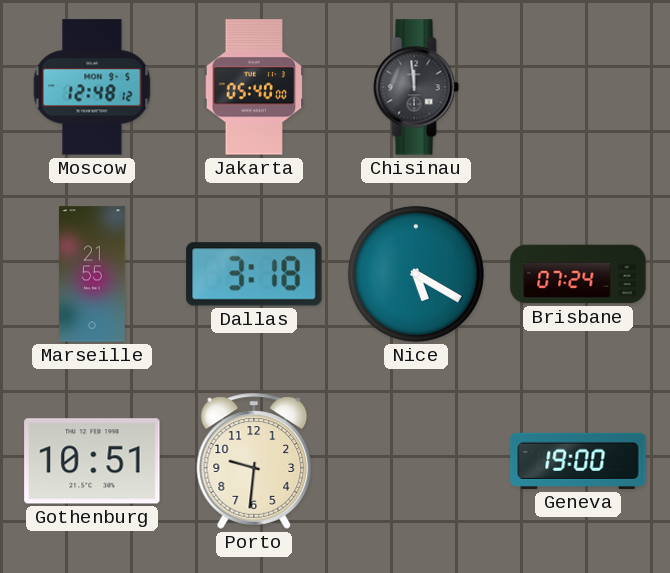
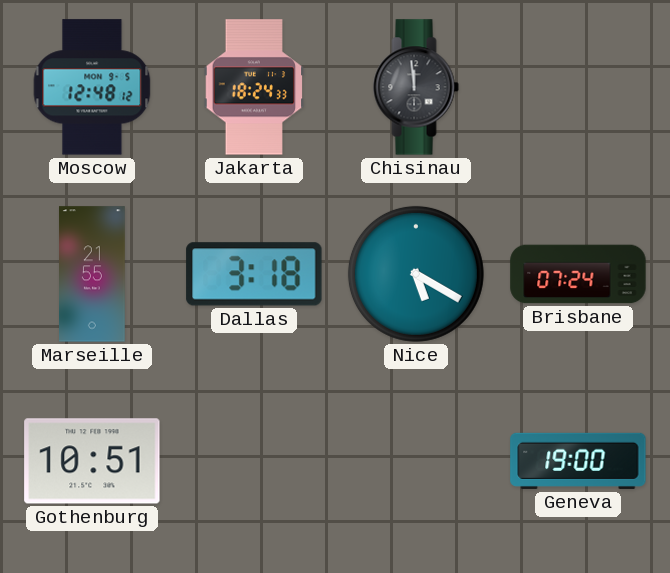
Jakarta: 05:40 -> 18:24 (254, 87)
Porto: 9:31 -> none (254, 461)
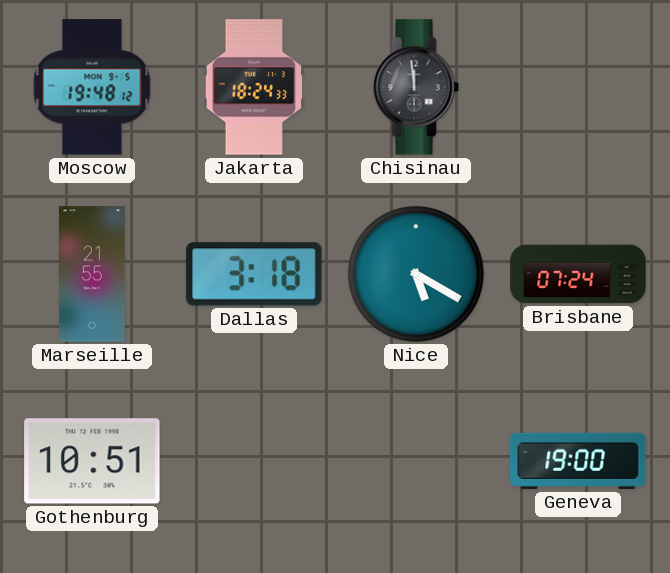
Moscow: 12:48 -> 19:48 (92, 87)
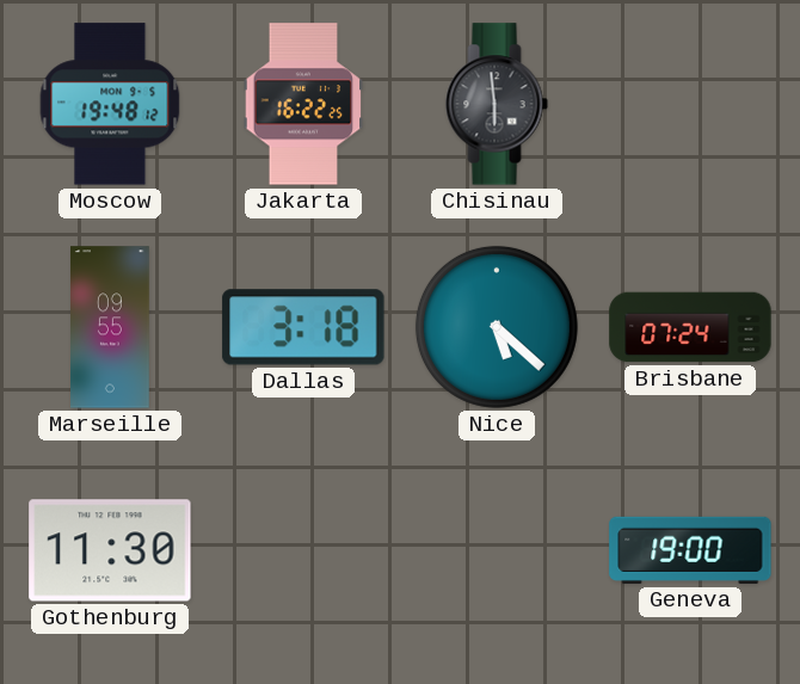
Jakarta: 18:24 -> 16:22 (303, 104)
Chisinau: 11:59 -> 5:59 (497, 104)
Marseille: 21:55 -> 09:55 (111, 327)
Nice: 5:20 -> 5:22 (497, 327)
Gothenburg: 10:51 -> 11:30 (110, 550)
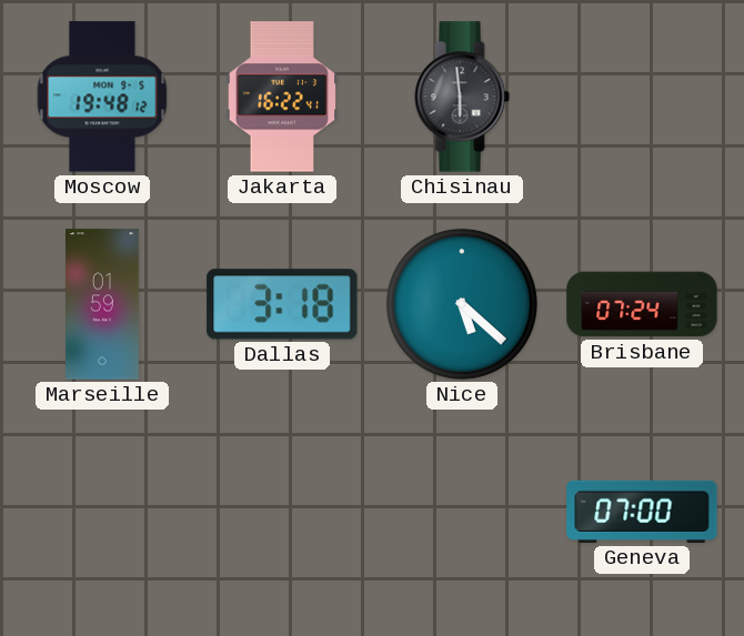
Jakarta: 16:22:25 -> 16:22:41 (282, 97)
Marseille: 09:55 -> 01:59 (103, 304)
Gothenburg: 11:30 -> none (110, 550)
Geneva: 19:00 -> 07:00 (642, 512)
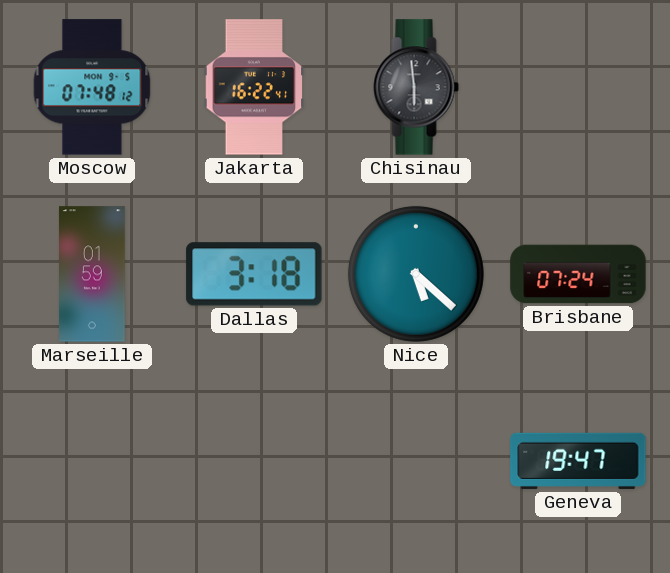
Moscow: 19:48 -> 07:48 (92, 87)
Geneva: 07:00 -> 19:47 (578, 461)
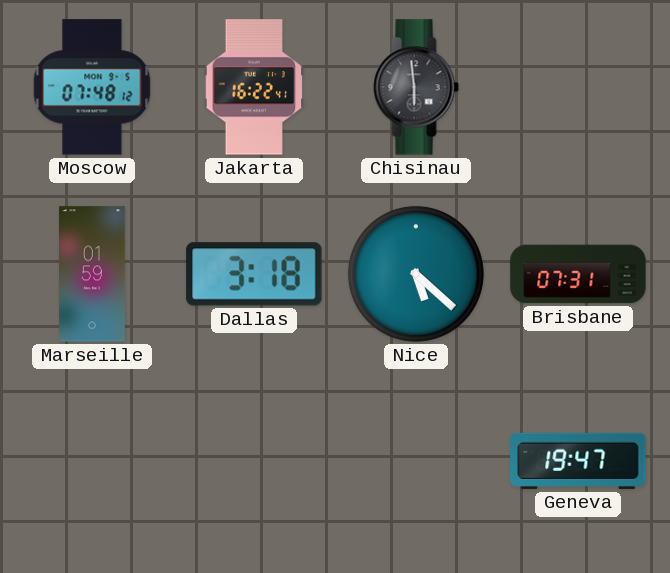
Brisbane: 07:24 -> 07:31 (578, 274)
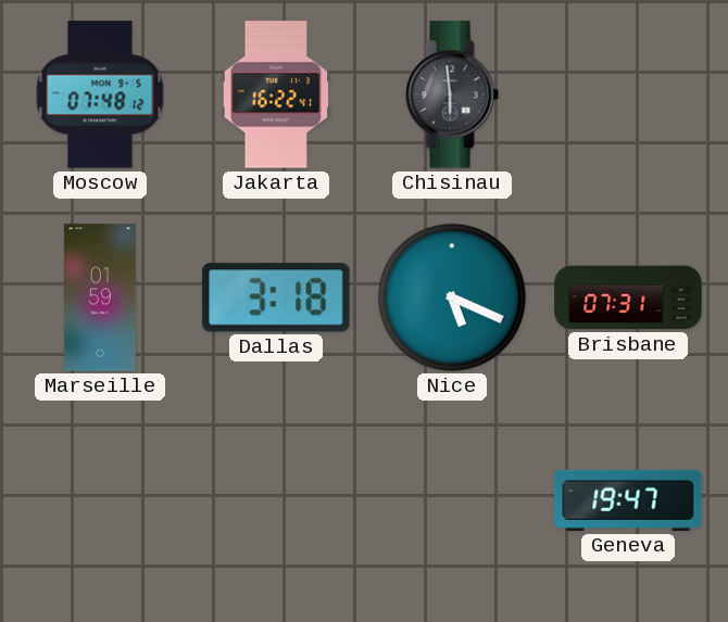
Nice: 5:22 -> 5:19 (452, 297)
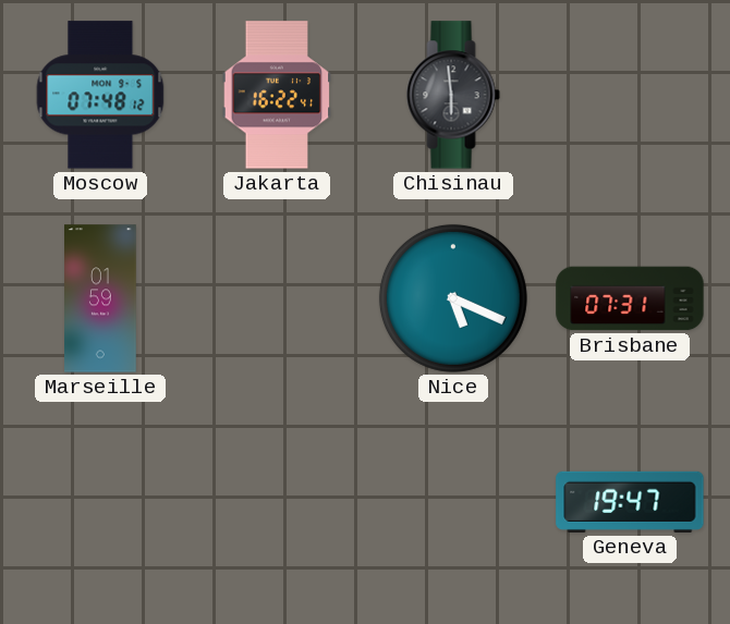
Dallas: 3:18 -> none (276, 297)
